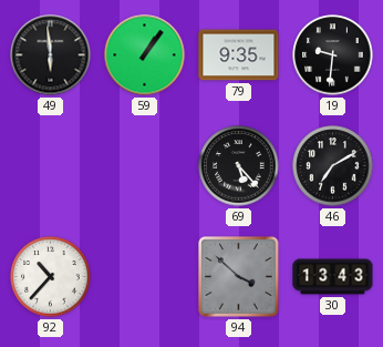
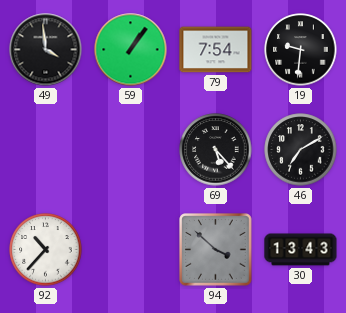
49: 5:59 -> 3:59 (46, 50)
79: 9:35 -> 7:54 (216, 50)
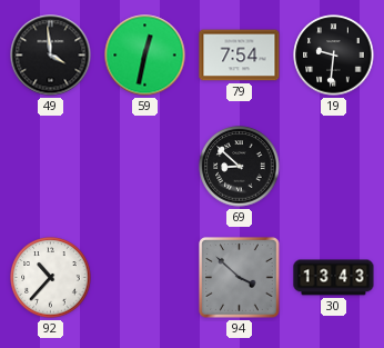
59: 1:06 -> 12:32 (145, 56)
69: 5:23 -> 8:52 (240, 167)
46: 7:10 -> none (301, 150)
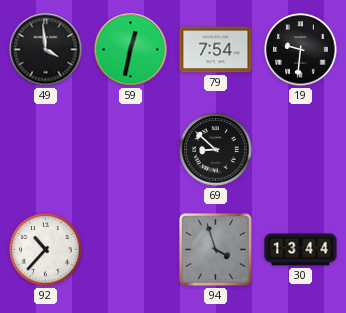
94: 3:52 -> 3:57 (216, 250)
30: 13:43 -> 13:44 (301, 250)
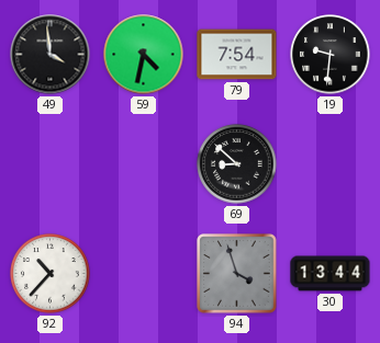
59: 12:32 -> 4:32 (144, 55)
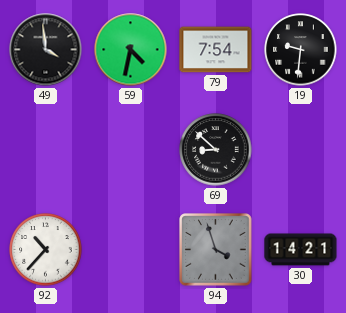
30: 13:44 -> 14:21 (301, 250)
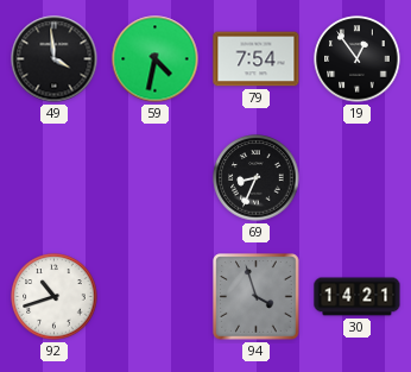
19: 9:31 -> 12:54 (358, 59)
69: 8:52 -> 8:34 (257, 178)
92: 10:37 -> 10:42 (55, 297)
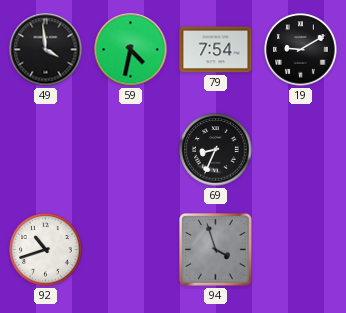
19: 12:54 -> 9:10 (301, 50)
30: 14:21 -> none (358, 297)
